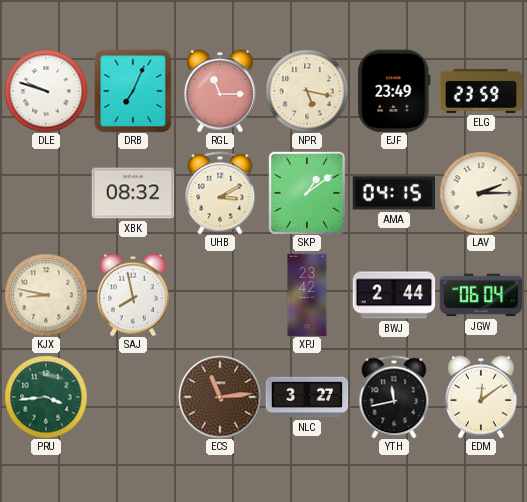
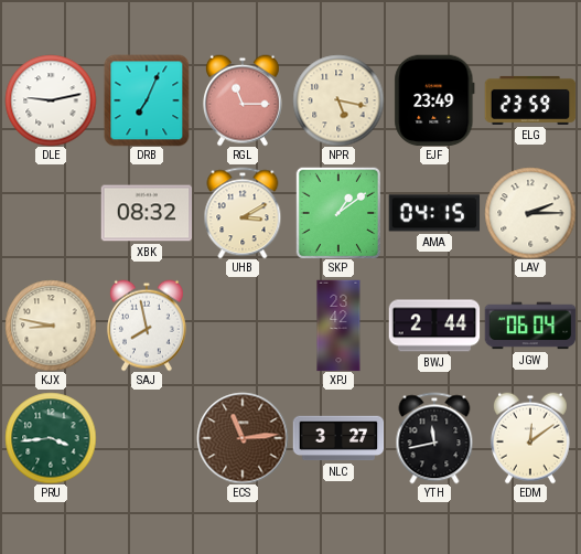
DLE: 9:48 -> 9:13 (51, 100)
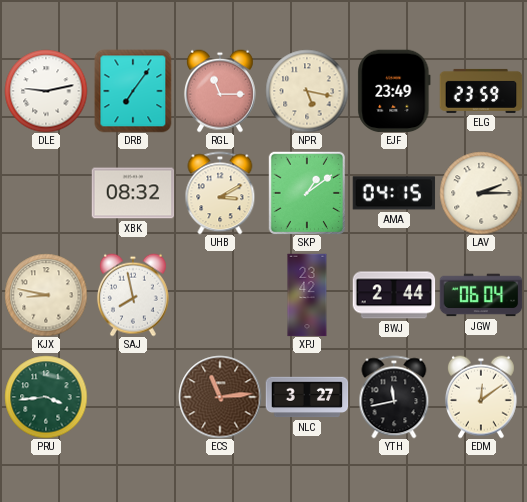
DRB: 7:04 -> 7:06 (133, 91)
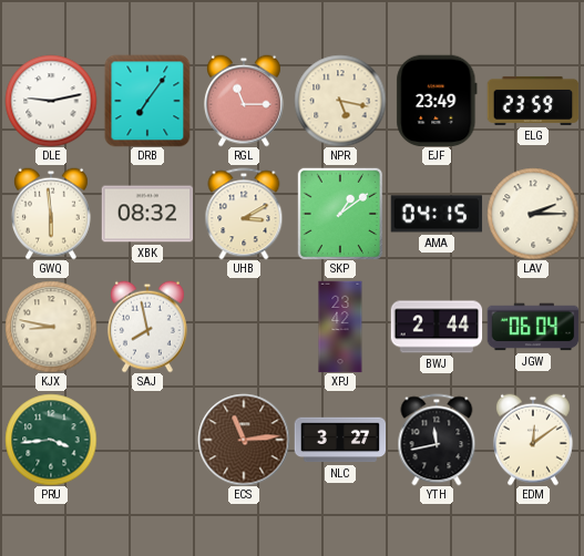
GWQ: none -> 5:59 (51, 214)
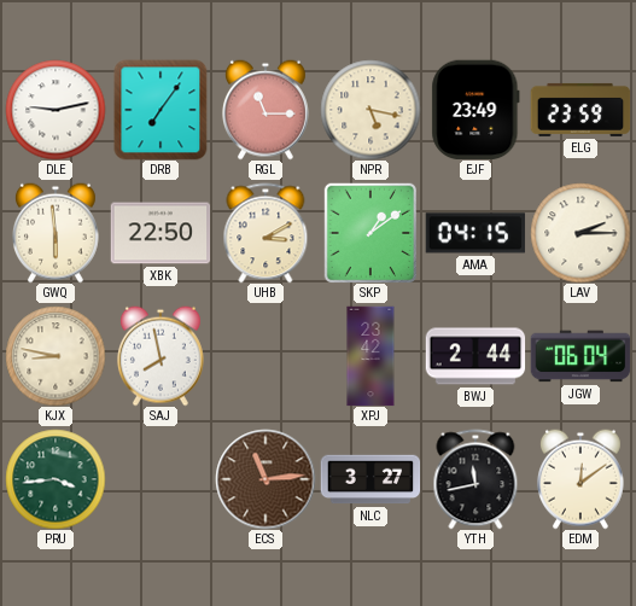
XBK: 08:32 -> 22:50 (161, 233)
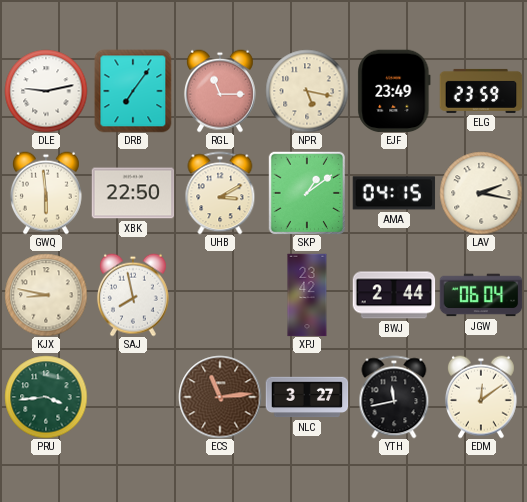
LAV: 2:15 -> 2:17 (481, 193)
